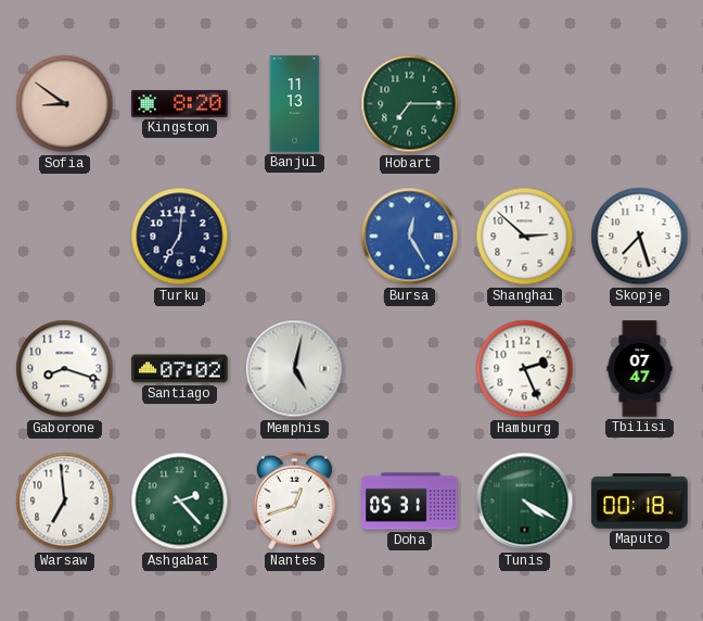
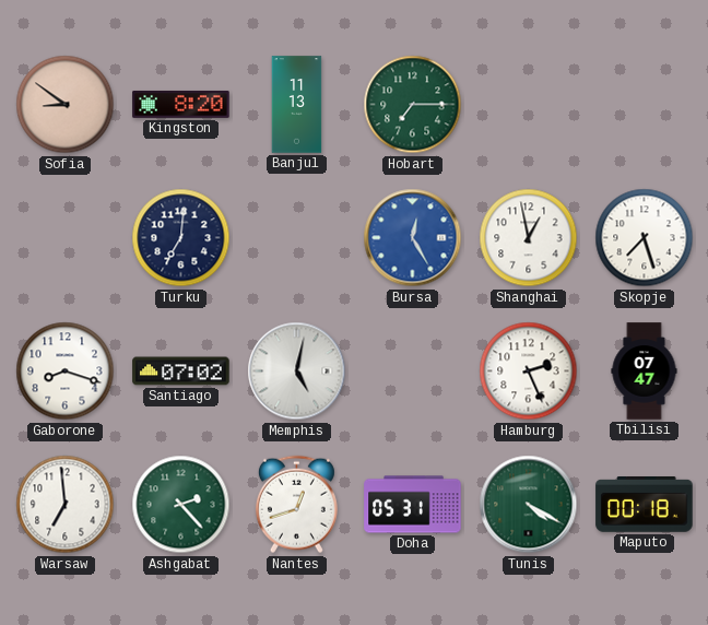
Shanghai: 2:52 -> 12:58 (529, 238)
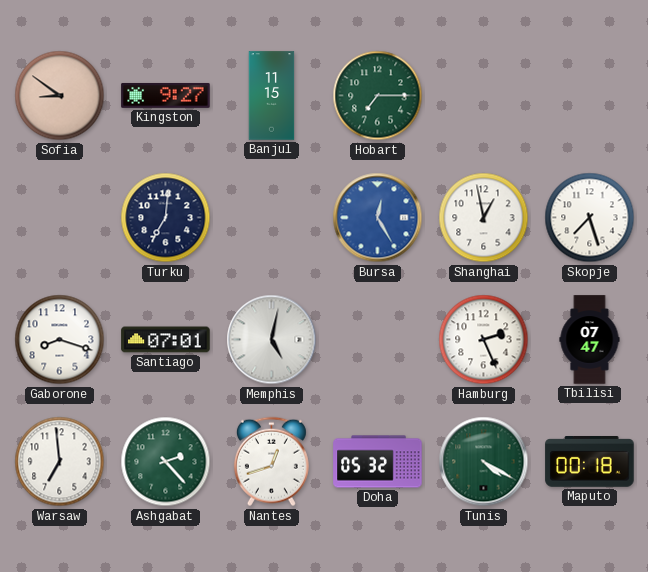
Kingston: 8:20 -> 9:27 (166, 96)
Banjul: 11:13 -> 11:15 (272, 96)
Santiago: 07:02 -> 07:01 (166, 340)
Doha: 05:31 -> 05:32 (378, 462)
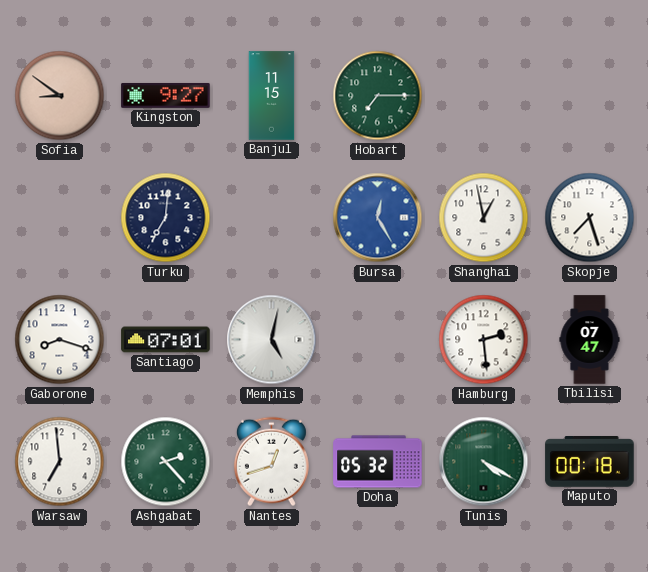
Hamburg: 2:26 -> 2:29 (484, 340)
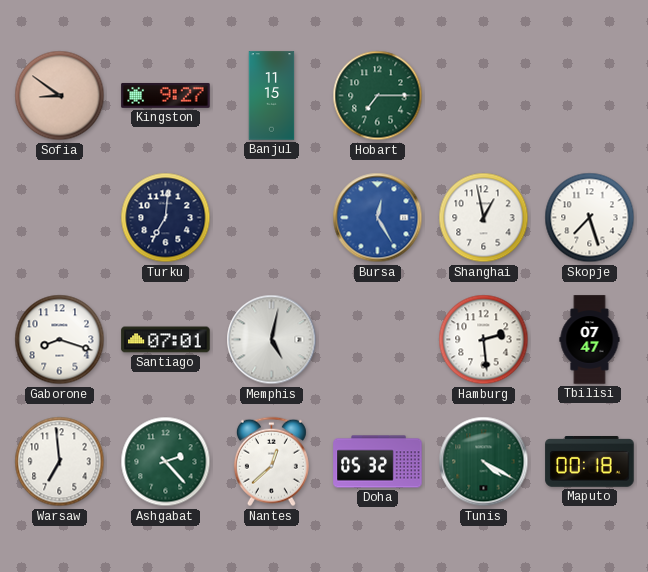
Nantes: 12:42 -> 12:38 (271, 462)
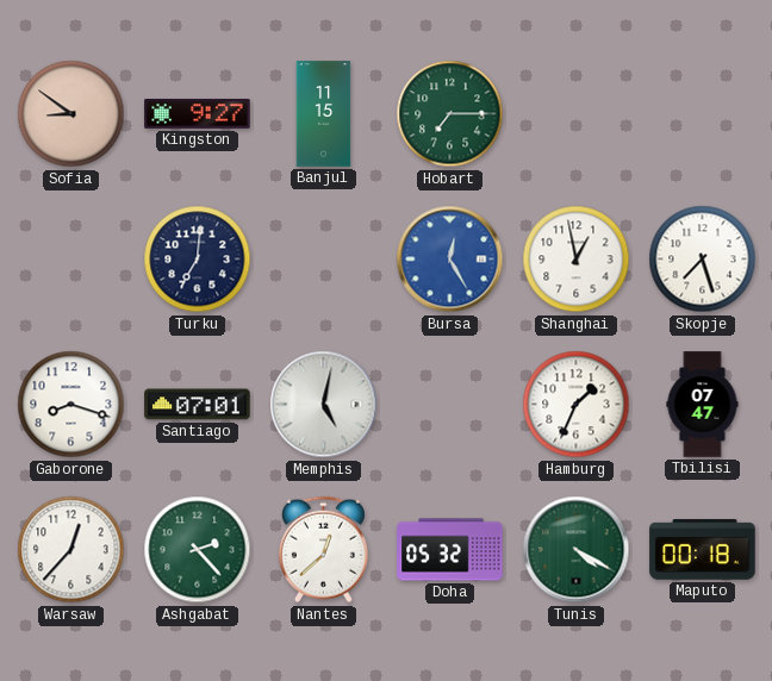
Hamburg: 2:29 -> 1:34 (577, 405)
Warsaw: 6:59 -> 12:37 (71, 550)
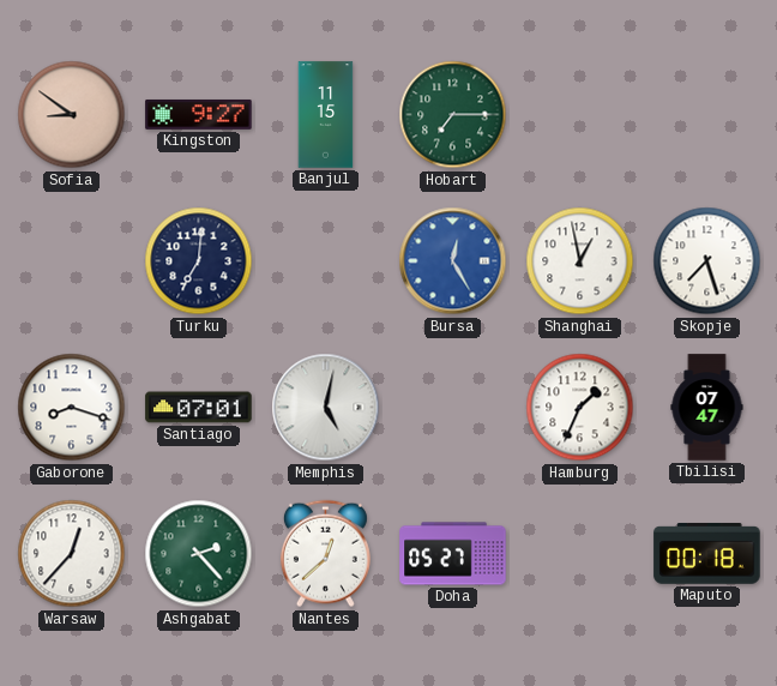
Doha: 05:32 -> 05:27 (453, 554)
Tunis: 4:20 -> none (577, 550)
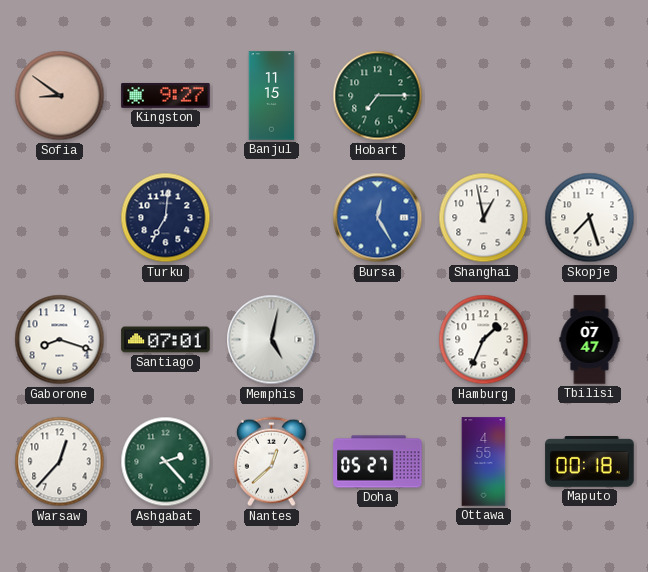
Ottawa: none -> 4:55 (484, 462)
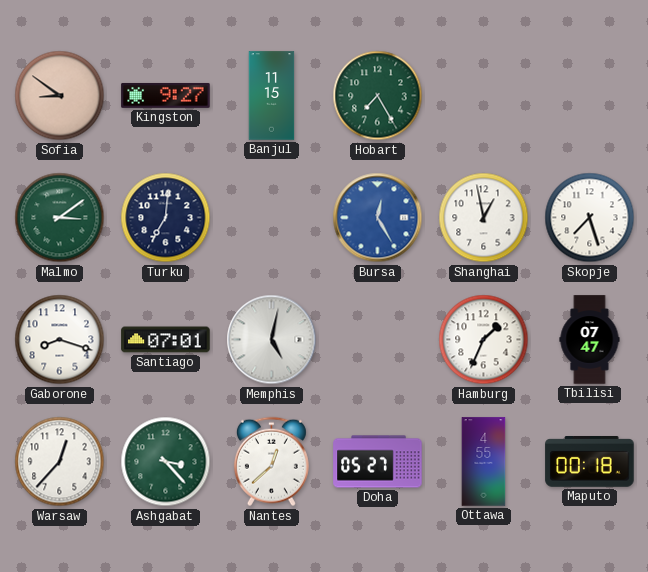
Hobart: 7:15 -> 7:25 (378, 96)
Malmo: none -> 3:09 (60, 218)
Ashgabat: 2:23 -> 3:23 (166, 462)
